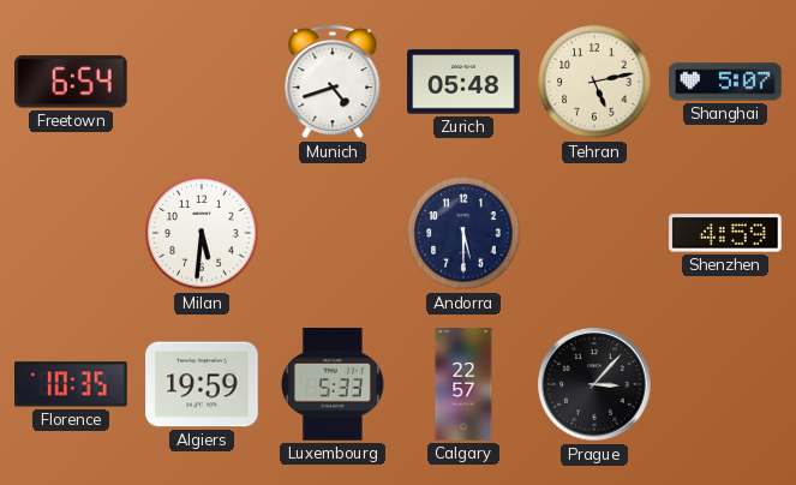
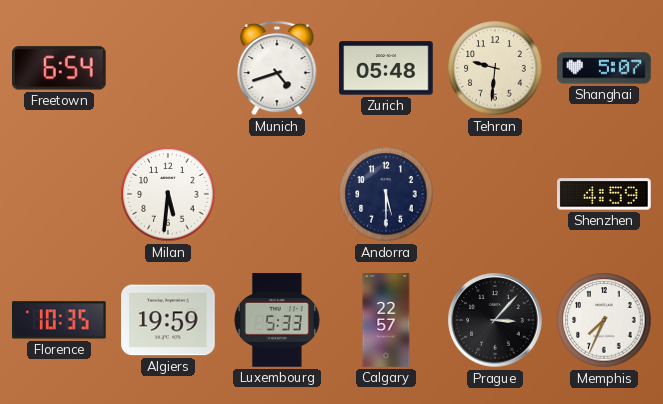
Tehran: 5:13 -> 9:31 (495, 68)
Memphis: none -> 7:34 (604, 320)
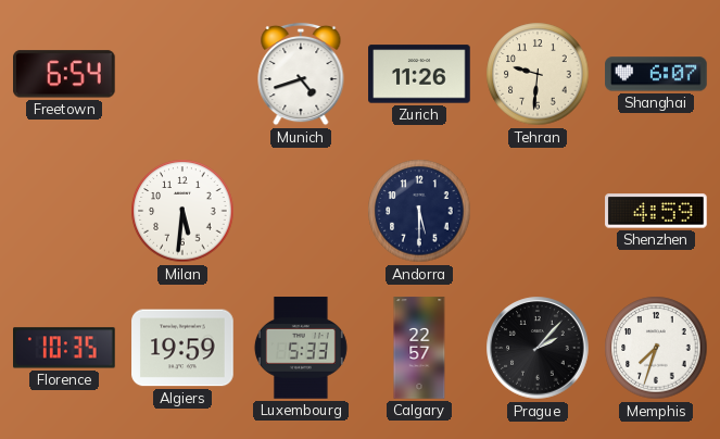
Zurich: 05:48 -> 11:26 (419, 74)
Shanghai: 5:07 -> 6:07 (656, 74)
Prague: 3:07 -> 2:07 (538, 348)
Memphis: 7:34 -> 7:33 (656, 348)
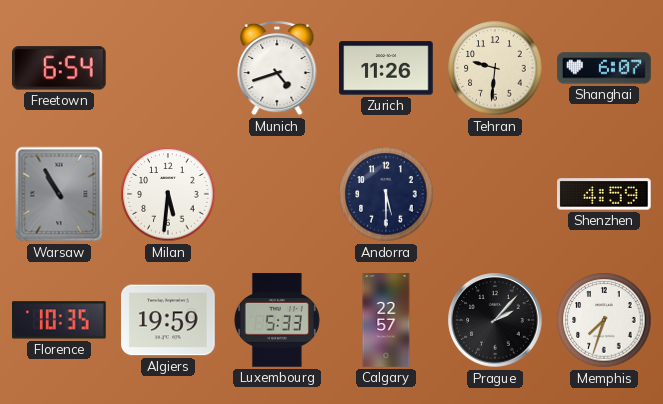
Warsaw: none -> 10:55 (59, 194)
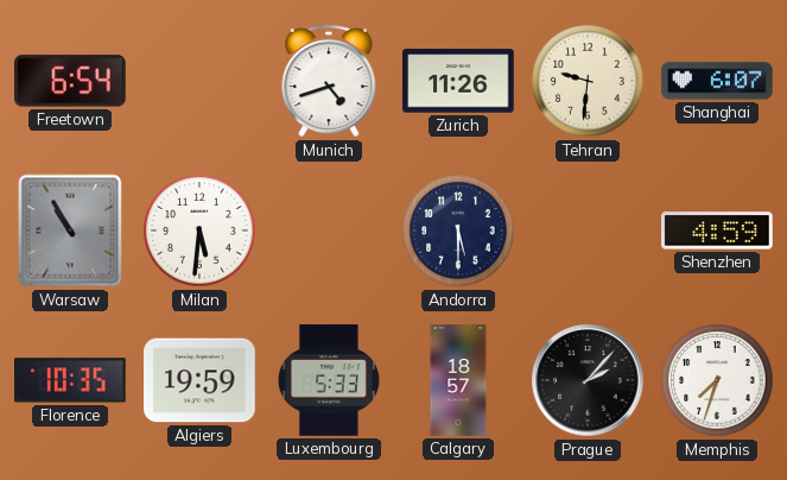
Calgary: 22:57 -> 18:57 (458, 380)
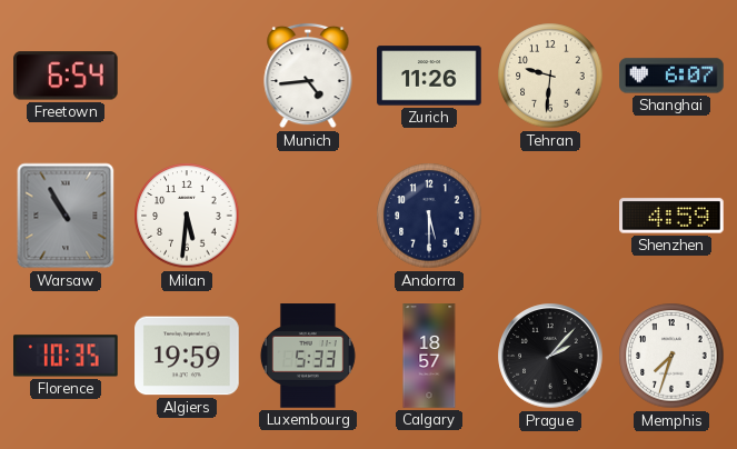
Munich: 4:42 -> 4:44 (308, 76)
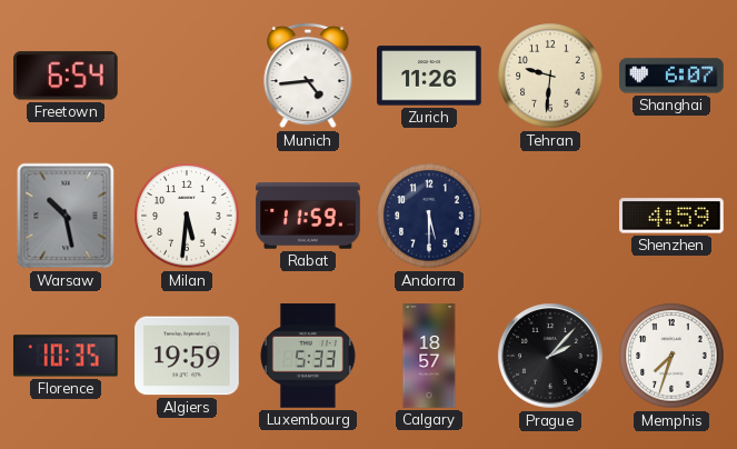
Warsaw: 10:55 -> 10:28 (66, 216)
Rabat: none -> 11:59 (308, 216)
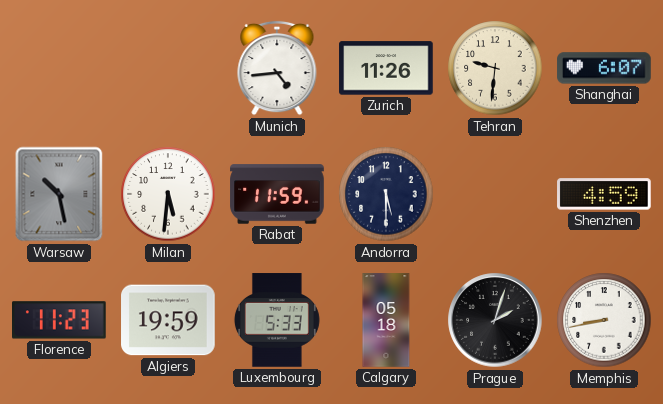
Freetown: 6:54 -> none (67, 76)
Florence: 10:35 -> 11:23 (60, 320)
Calgary: 18:57 -> 05:18 (386, 320)
Prague: 2:07 -> 2:03 (495, 320)
Memphis: 7:33 -> 8:43 (604, 320)
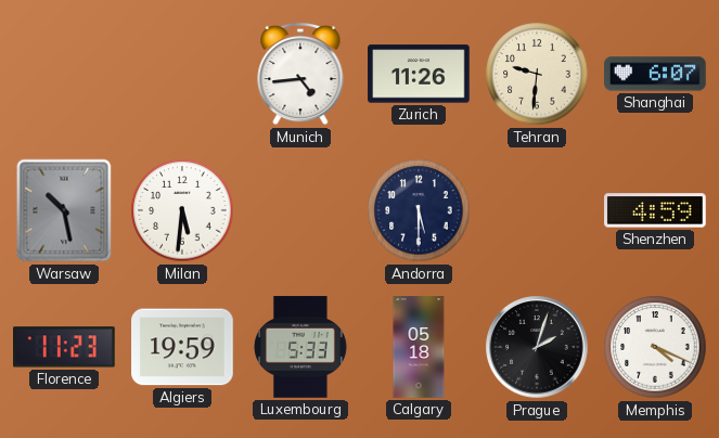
Rabat: 11:59 -> none (277, 194)
Memphis: 8:43 -> 4:19 (655, 347)
